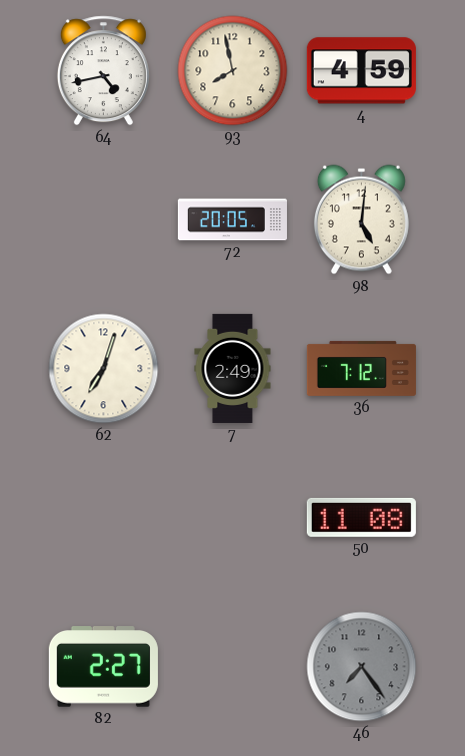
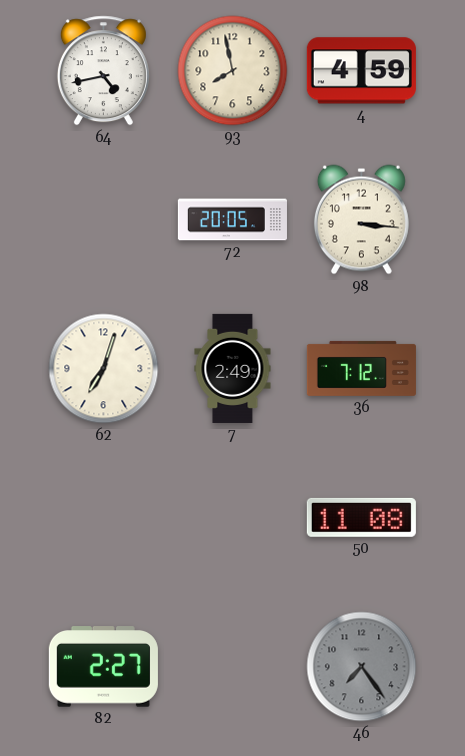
98: 5:01 -> 3:16 (361, 220)
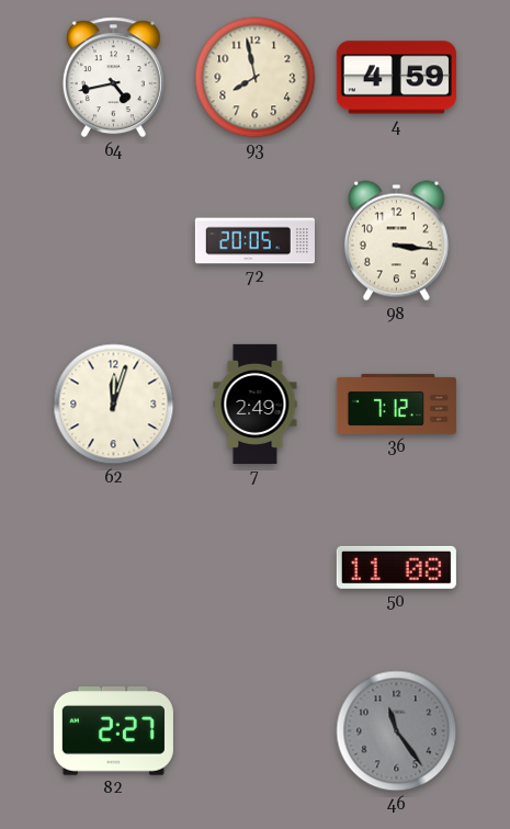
62: 7:03 -> 12:03 (114, 405)
46: 7:24 -> 11:24 (397, 731)
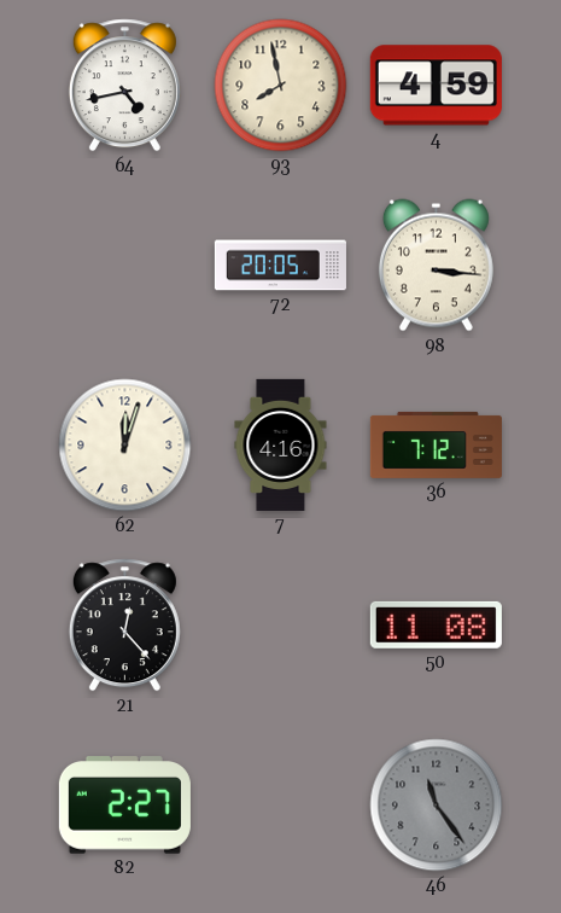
7: 2:49 -> 4:16 (281, 444)
21: none -> 12:23 (124, 626)
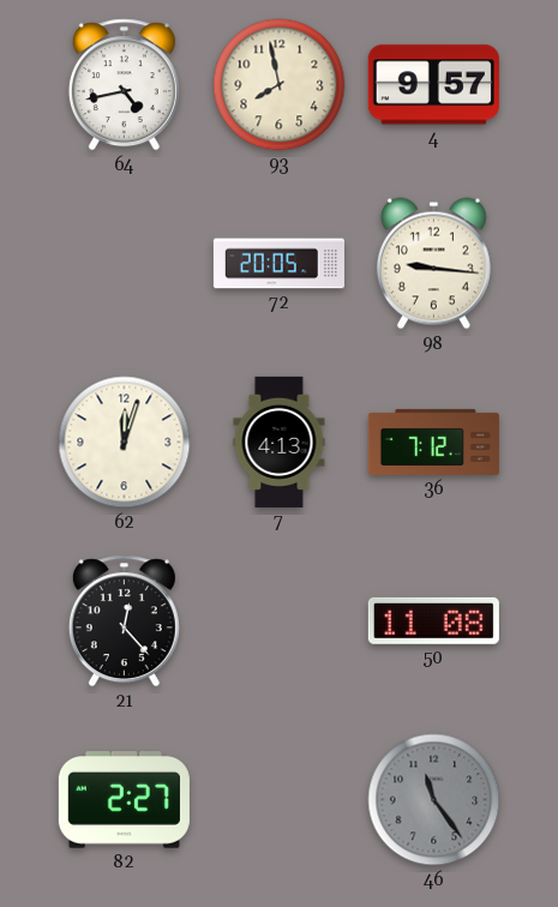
4: 4:59 -> 9:57 (433, 85)
98: 3:16 -> 9:16 (433, 264)
7: 4:16 -> 4:13 (280, 442)
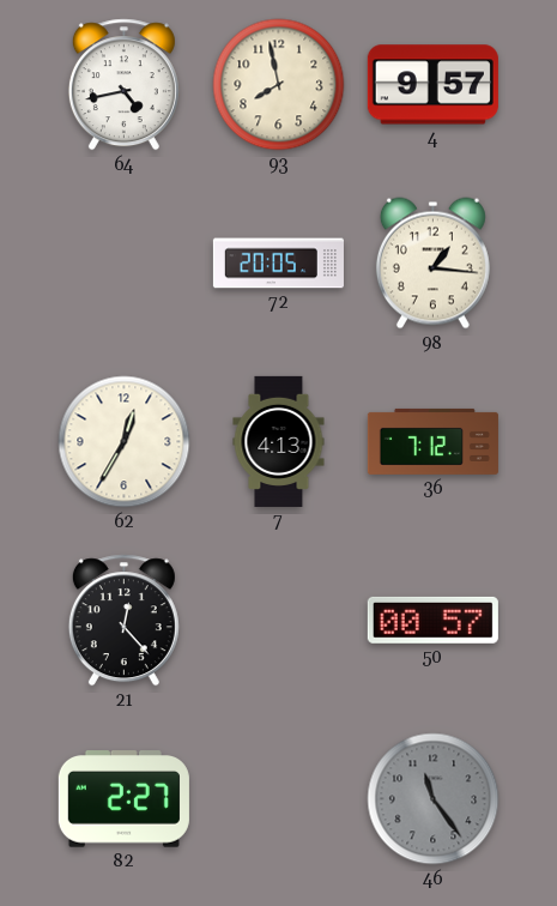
98: 9:16 -> 1:16 (432, 264)
62: 12:03 -> 12:35 (125, 442)
50: 11:08 -> 00:57 (432, 620)
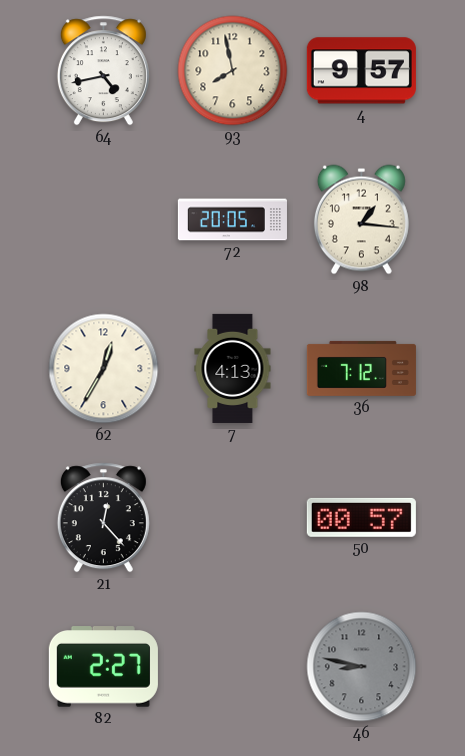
46: 11:24 -> 8:47 (362, 667)
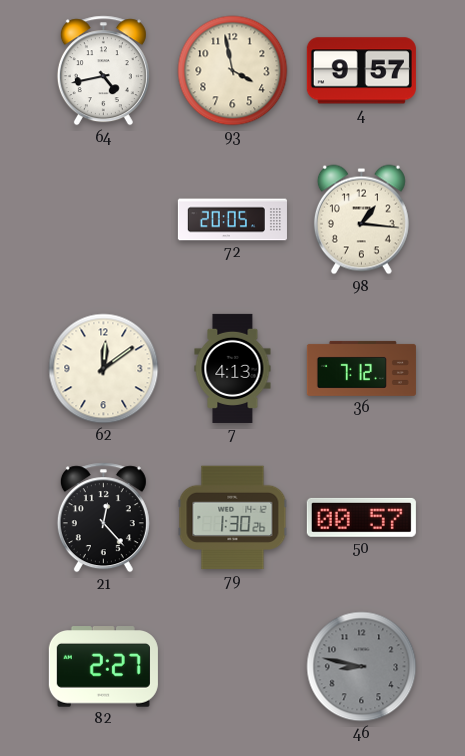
93: 7:58 -> 3:58 (233, 71)
62: 12:35 -> 12:09 (104, 369)
79: none -> 1:30 (233, 518)
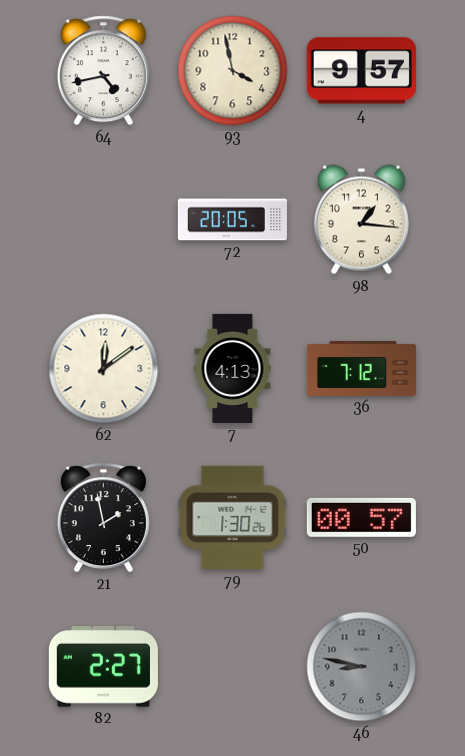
21: 12:23 -> 1:58 (103, 518)
